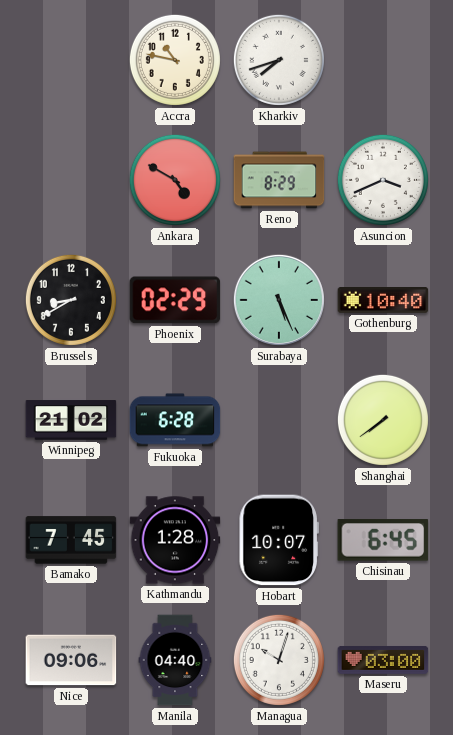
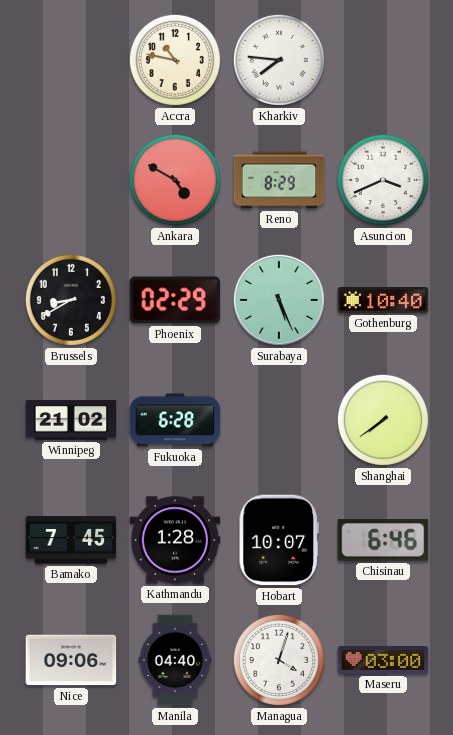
Kharkiv: 7:42 -> 7:46 (279, 60)
Chisinau: 6:45 -> 6:46 (383, 540)
Managua: 10:03 -> 4:03 (279, 660)
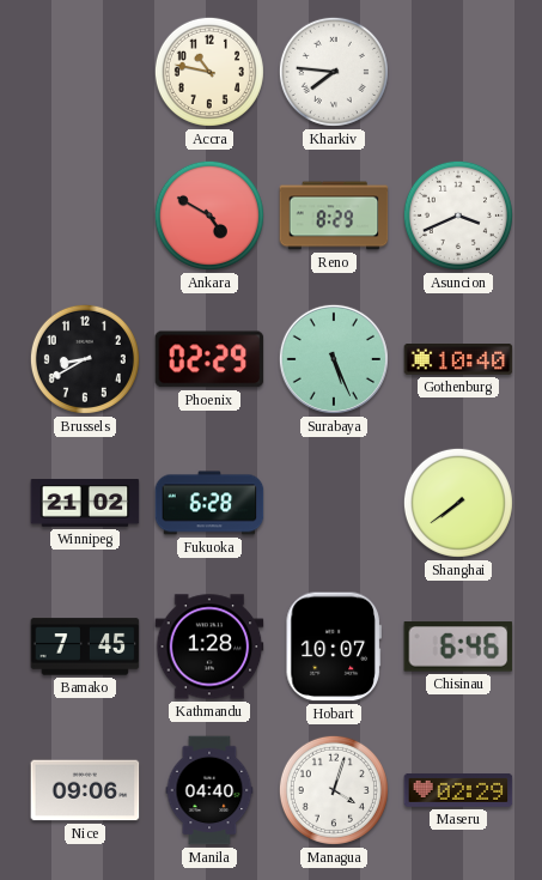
Maseru: 03:00 -> 02:29 (458, 790)
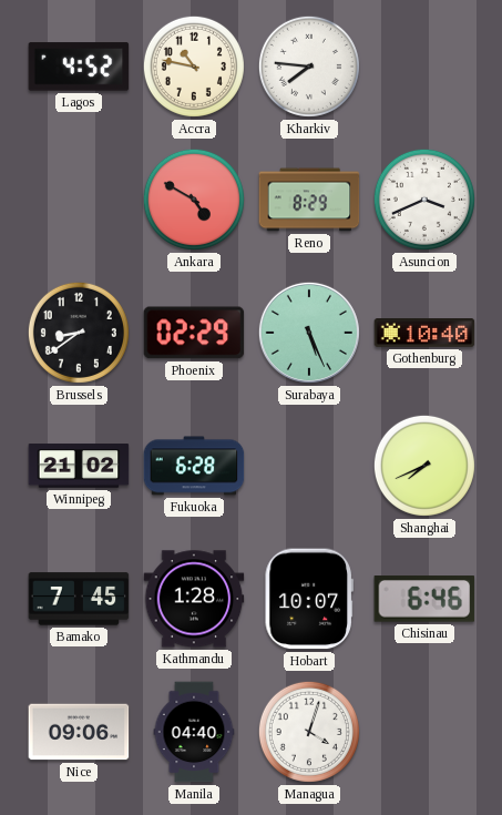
Lagos: none -> 4:52 (79, 67)
Brussels: 8:40 -> 8:39 (79, 333)
Shanghai: 7:39 -> 7:41 (424, 466)
Maseru: 02:29 -> none (458, 790)
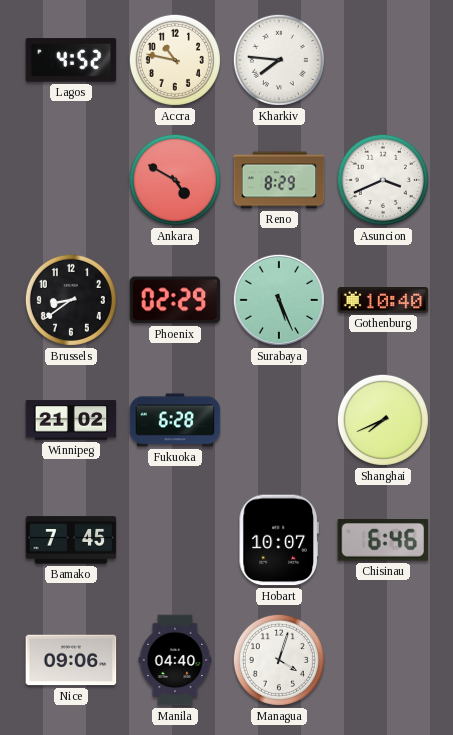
Kathmandu: 1:28 -> none (194, 599)
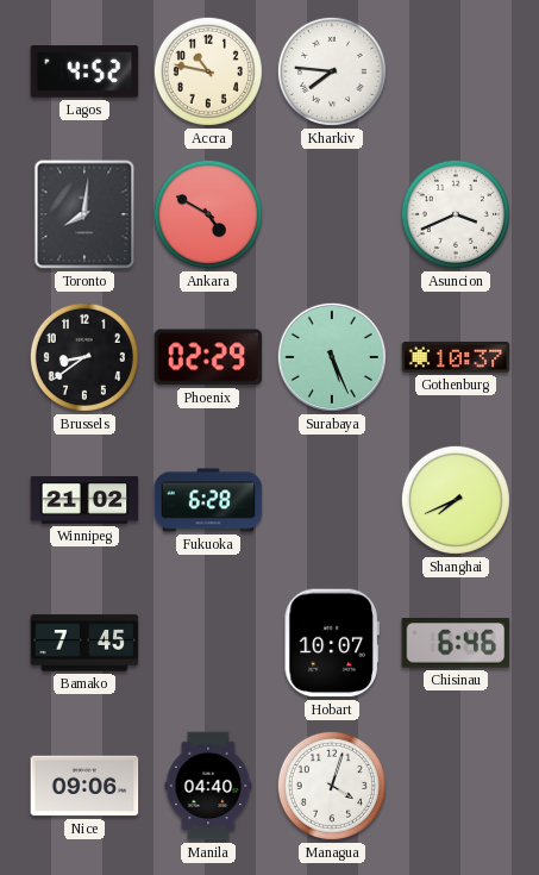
Toronto: none -> 8:01 (84, 214)
Reno: 8:29 -> none (279, 180)
Gothenburg: 10:40 -> 10:37 (456, 358)
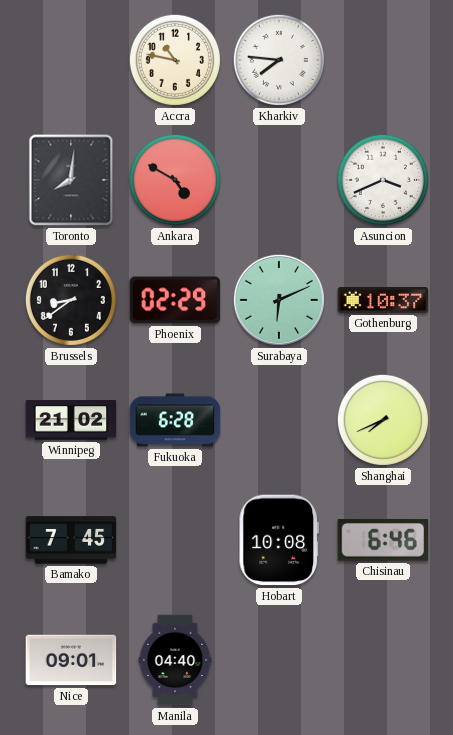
Lagos: 4:52 -> none (84, 71)
Surabaya: 5:26 -> 6:11 (279, 300)
Hobart: 10:07 -> 10:08 (279, 540)
Nice: 09:06 -> 09:01 (71, 660)
Managua: 4:03 -> none (332, 786)
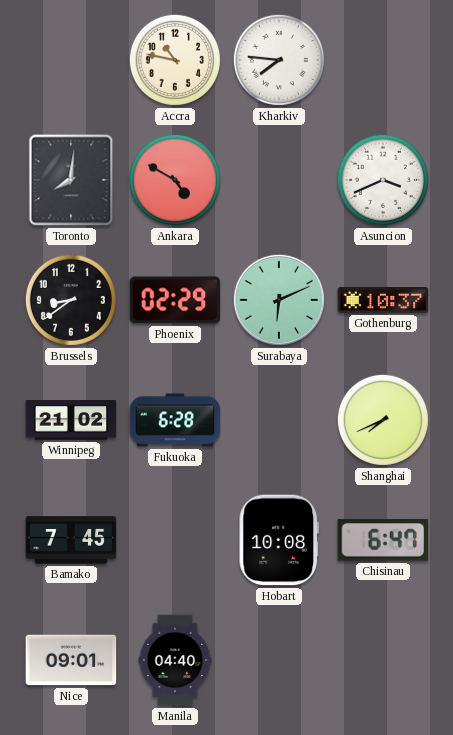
Chisinau: 6:46 -> 6:47 (383, 540)
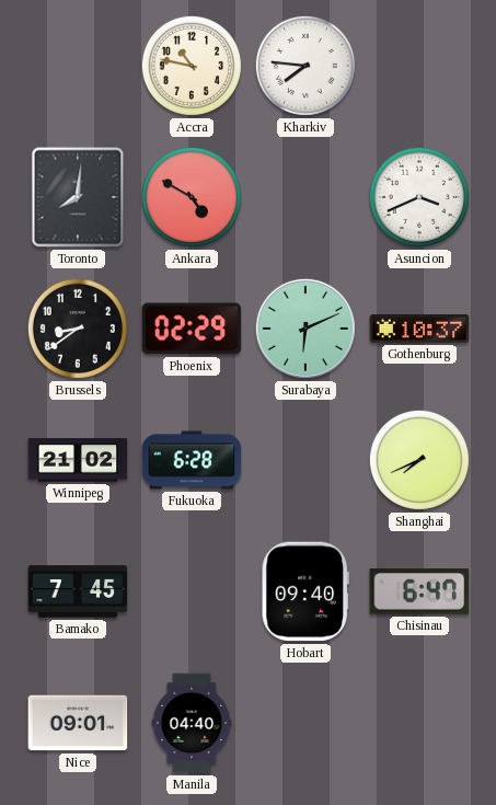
Hobart: 10:08 -> 09:40 (305, 591)
